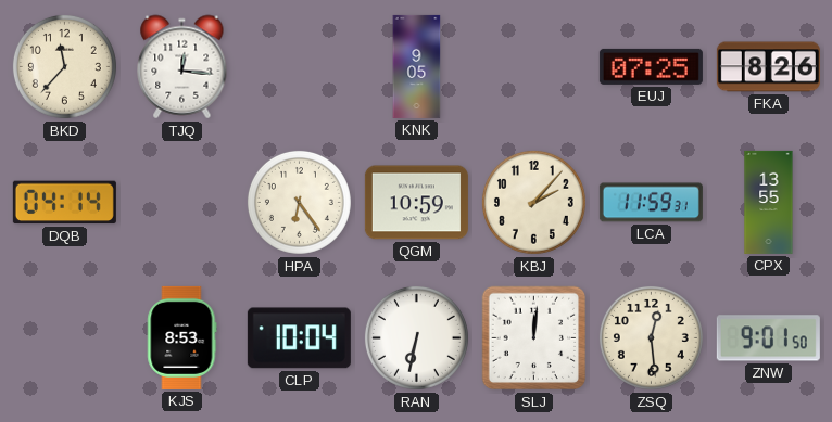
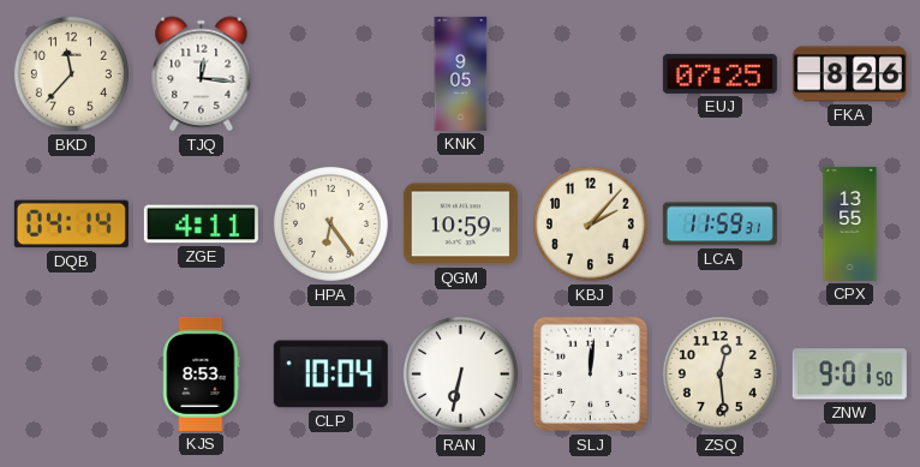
ZGE: none -> 4:11 (201, 224)
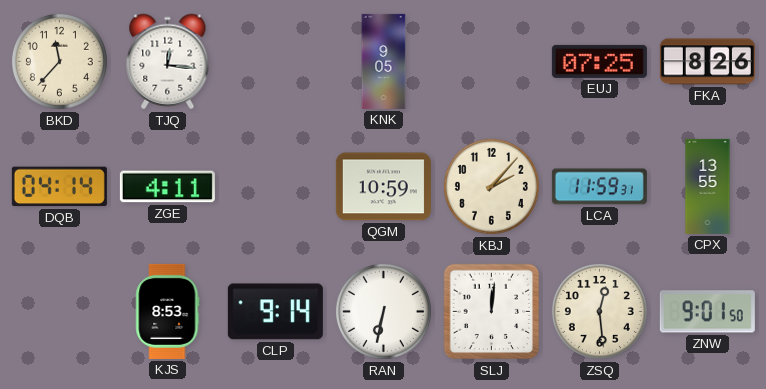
HPA: 6:24 -> none (330, 223)
CLP: 10:04 -> 9:14 (275, 312)
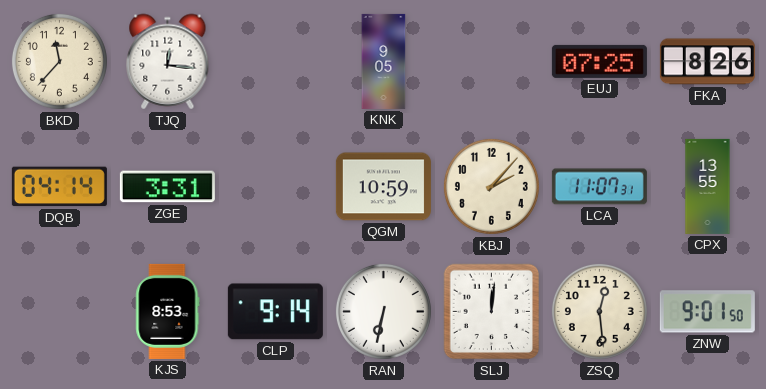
ZGE: 4:11 -> 3:31 (167, 187)
LCA: 11:59 -> 11:07 (599, 187)
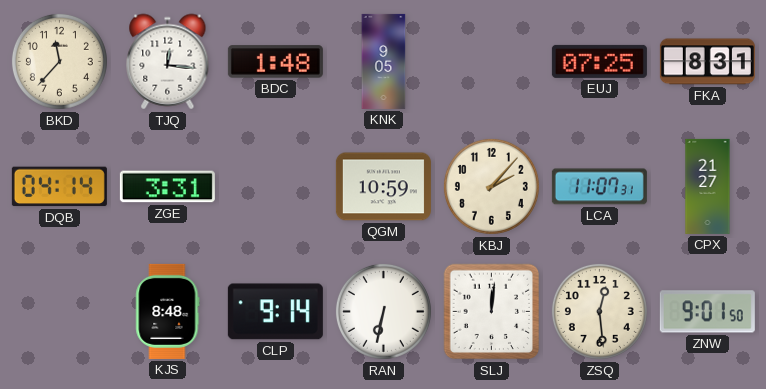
BDC: none -> 1:48 (275, 62)
FKA: 8:26 -> 8:31 (707, 62)
CPX: 13:55 -> 21:27 (708, 186)
KJS: 8:53 -> 8:48 (168, 311)
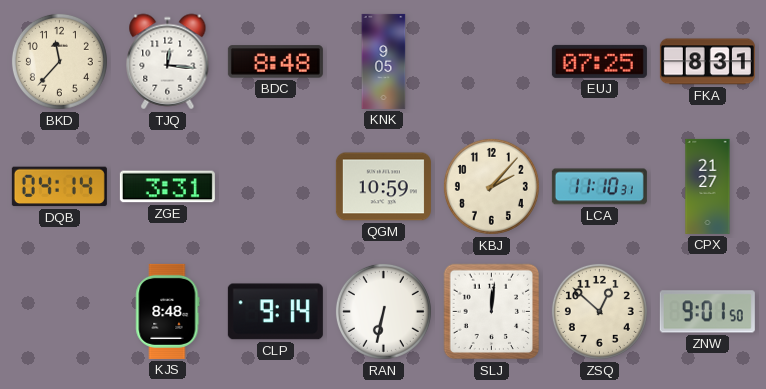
BDC: 1:48 -> 8:48 (275, 62)
LCA: 11:07 -> 11:10 (599, 187)
ZSQ: 12:29 -> 12:52 (599, 311)
